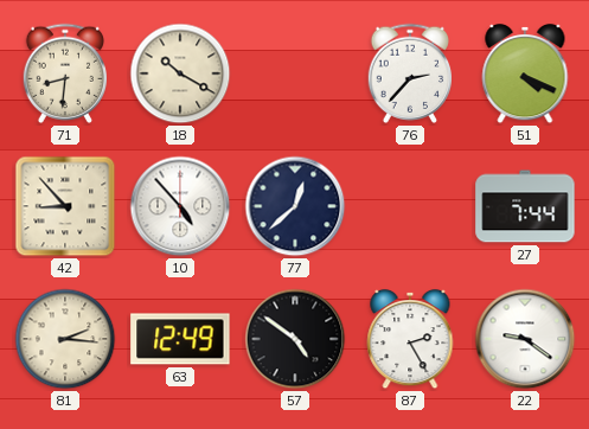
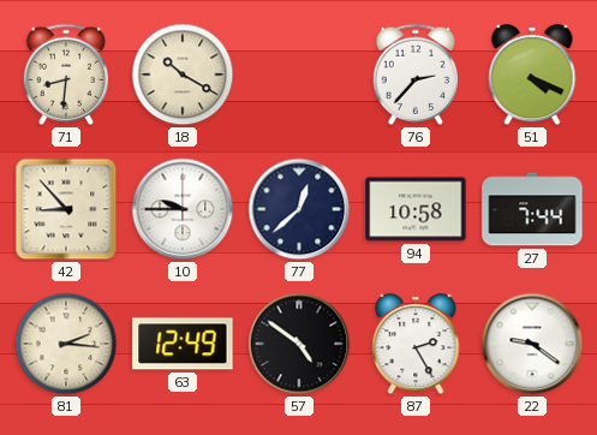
10: 4:53 -> 9:45 (183, 209)
94: none -> 10:58 (416, 209)
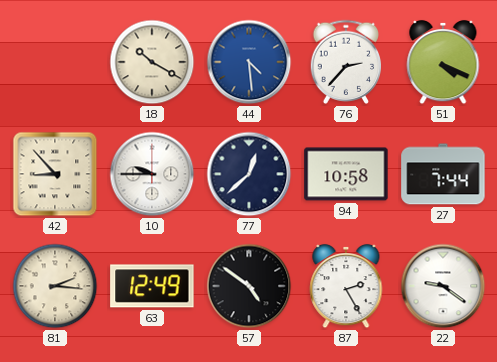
71: 8:31 -> none (65, 75)
44: none -> 4:29 (249, 62)
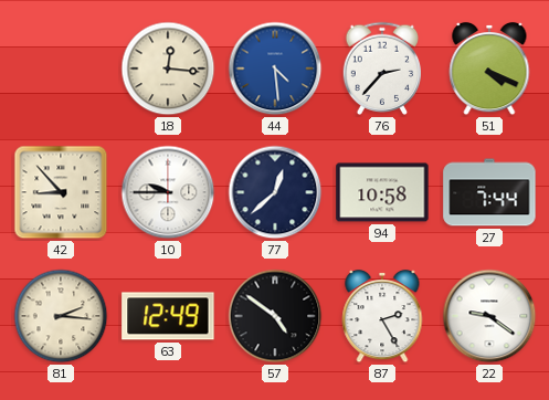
18: 10:20 -> 12:16 (168, 69)
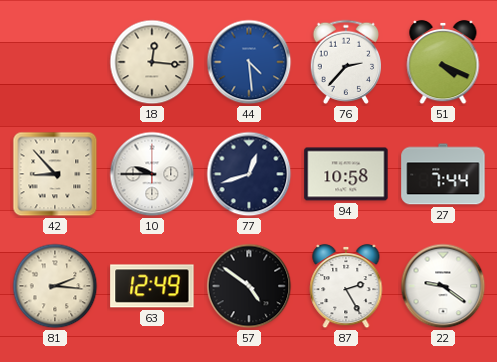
77: 12:38 -> 12:42 (249, 174)
